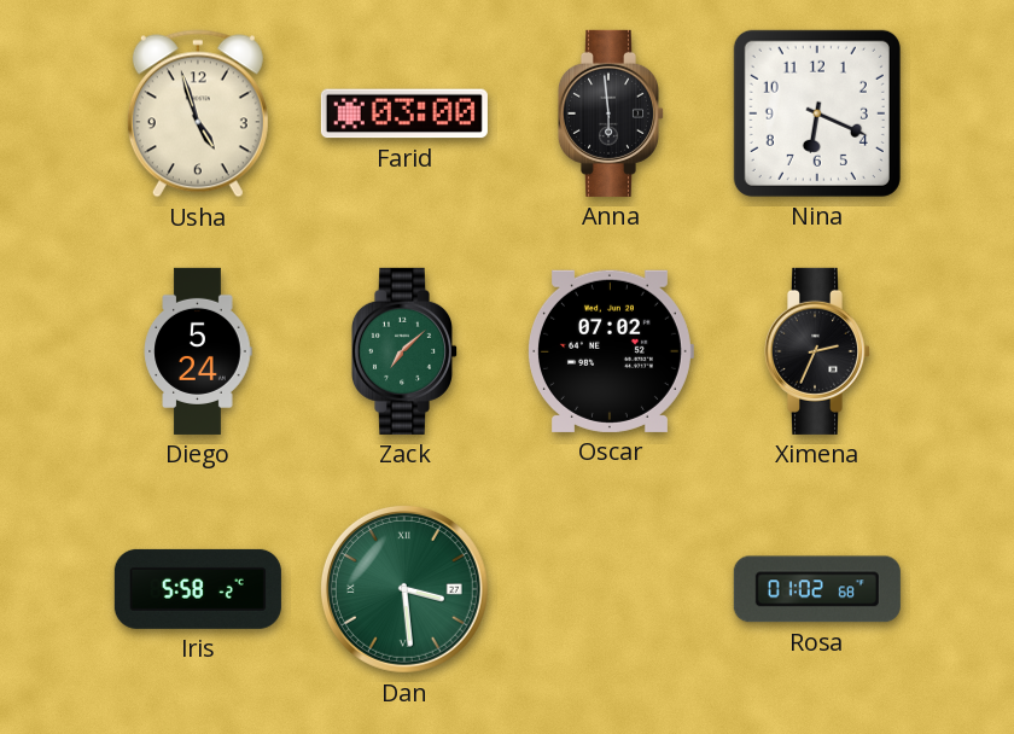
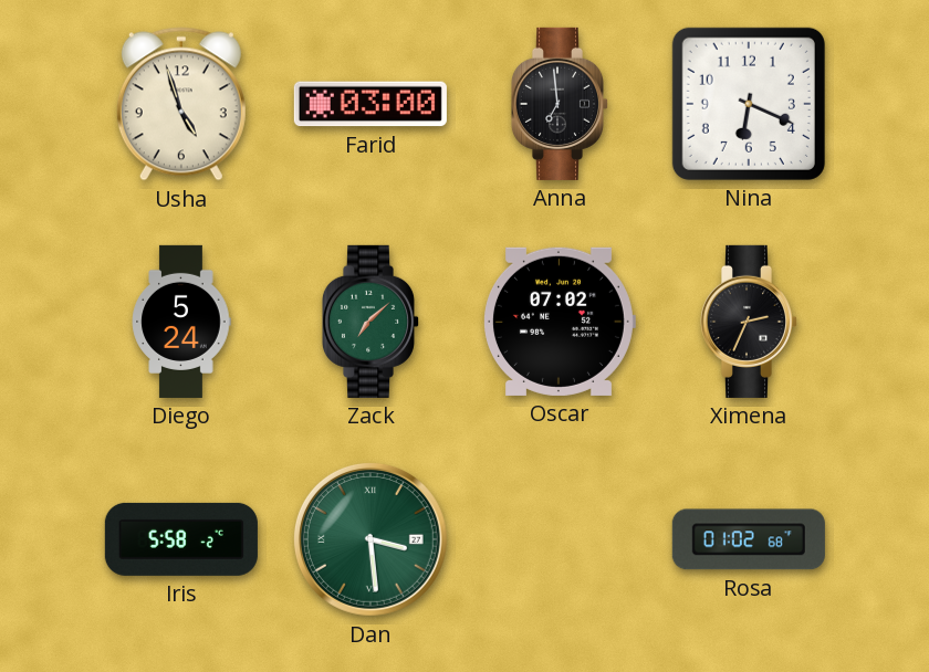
Anna: 5:59 -> 6:59 (559, 104)
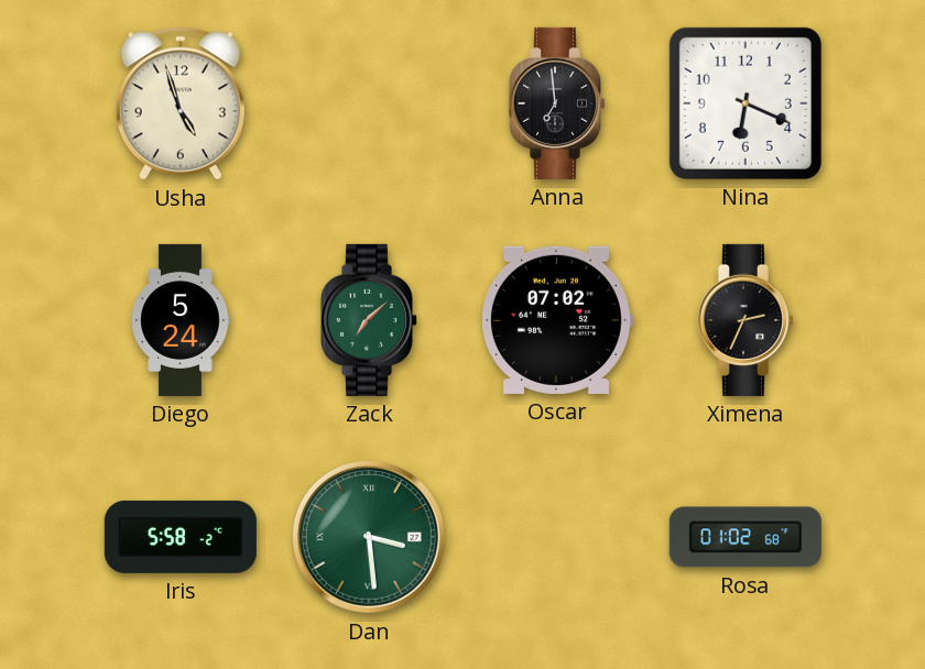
Farid: 03:00 -> none (370, 104)
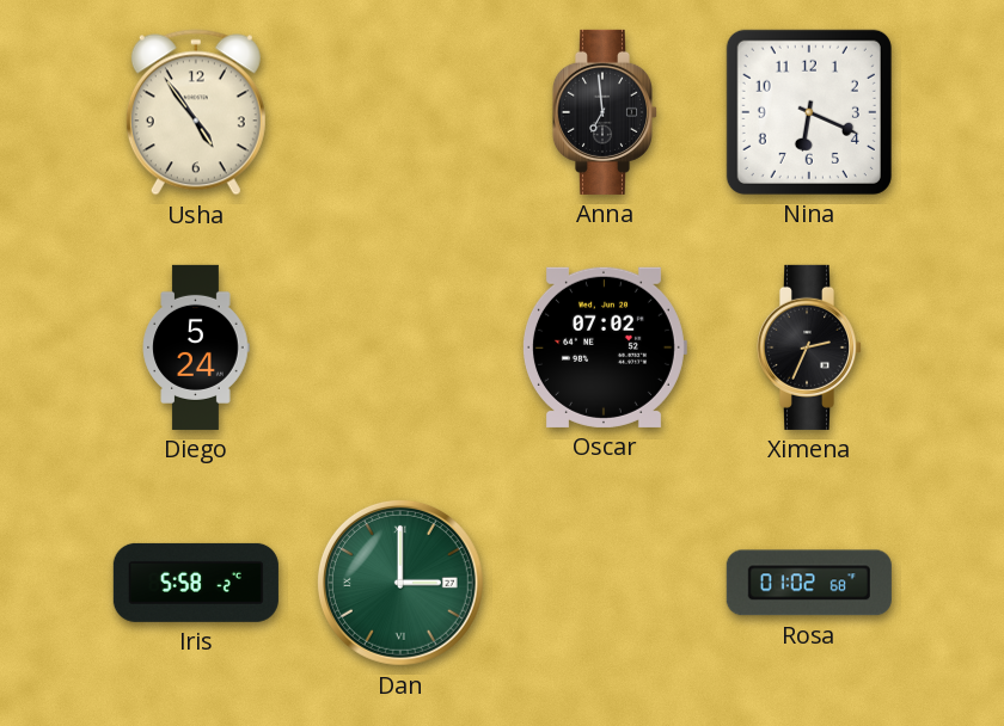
Usha: 4:57 -> 4:54 (196, 112)
Zack: 7:08 -> none (368, 320)
Dan: 3:29 -> 3:00 (400, 583)
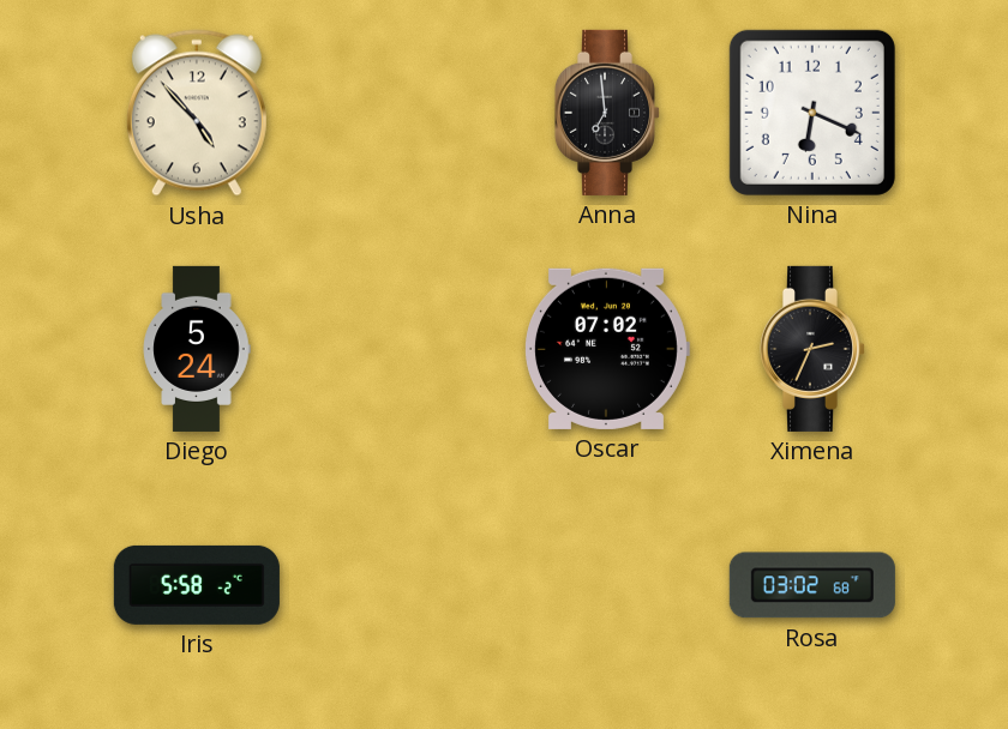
Usha: 4:54 -> 4:53 (197, 113)
Dan: 3:00 -> none (400, 583)
Rosa: 01:02 -> 03:02 (812, 585)
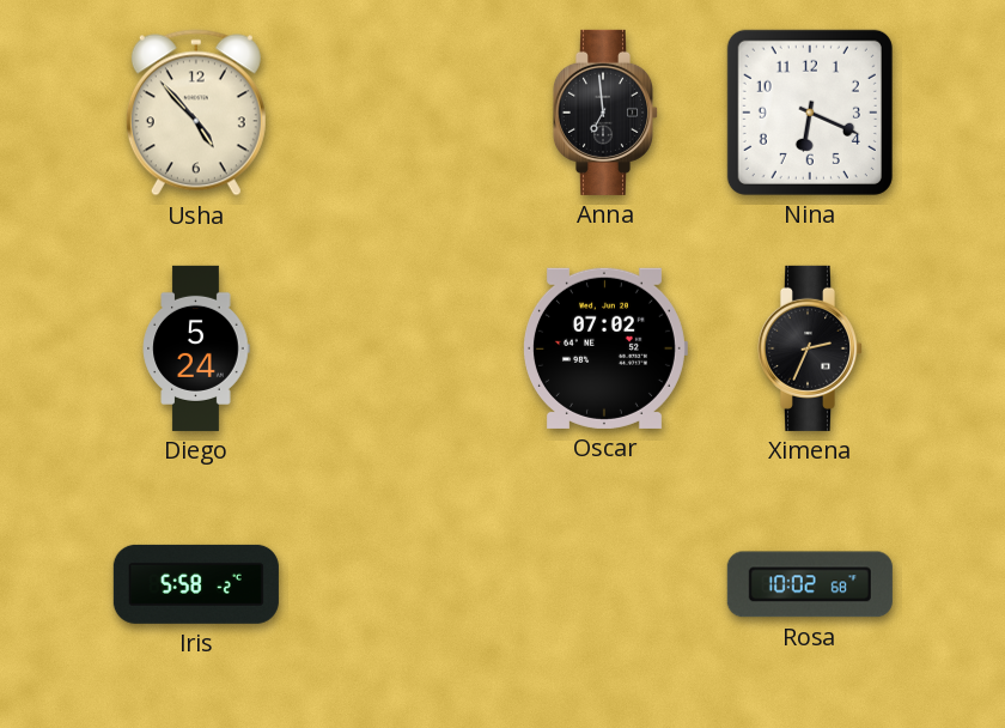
Rosa: 03:02 -> 10:02 (810, 584)
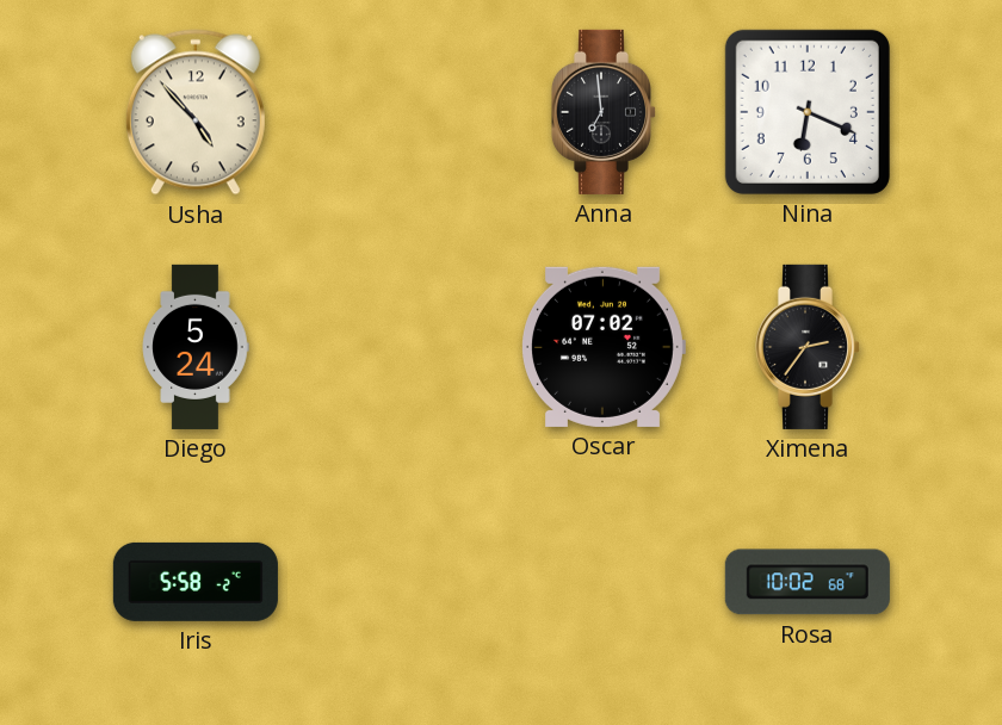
Ximena: 2:34 -> 2:36 (806, 347)
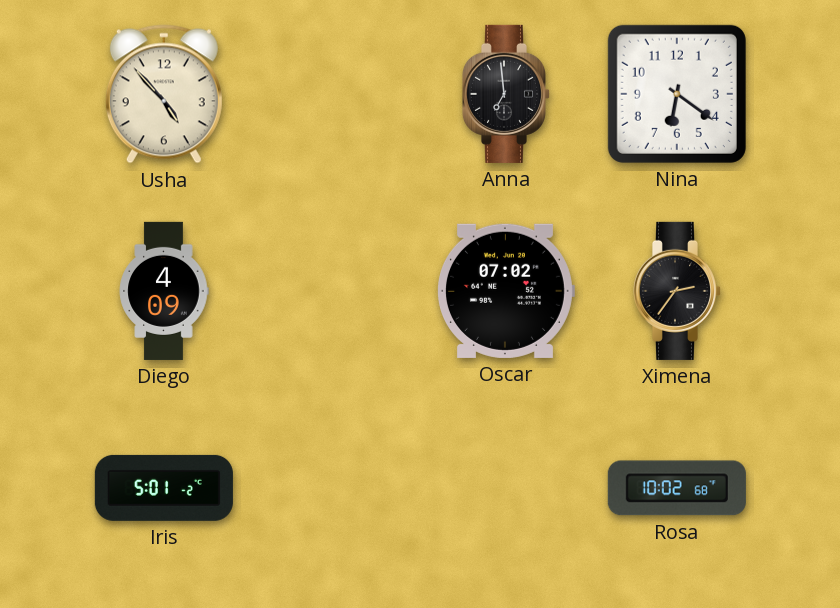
Nina: 6:19 -> 6:21 (677, 94)
Diego: 5:24 -> 4:09 (164, 291)
Iris: 5:58 -> 5:01 (164, 488)
